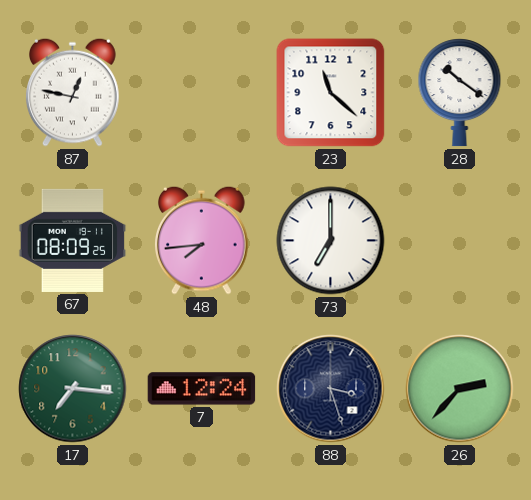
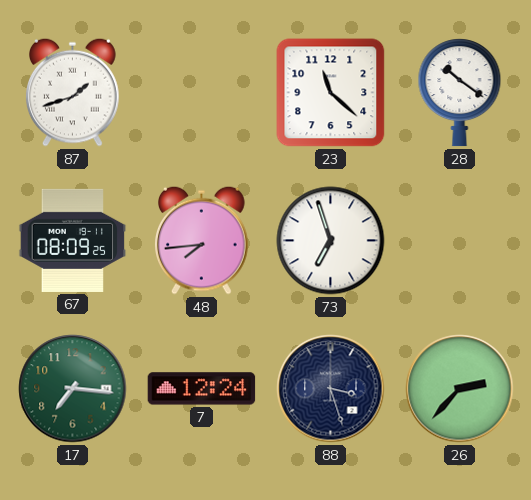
87: 12:47 -> 1:42 (73, 92)
73: 7:00 -> 6:57 (331, 241)
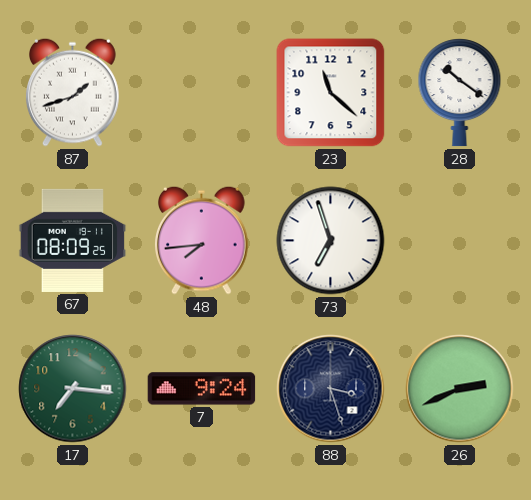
7: 12:24 -> 9:24 (202, 389)
26: 2:37 -> 2:41 (460, 389)
